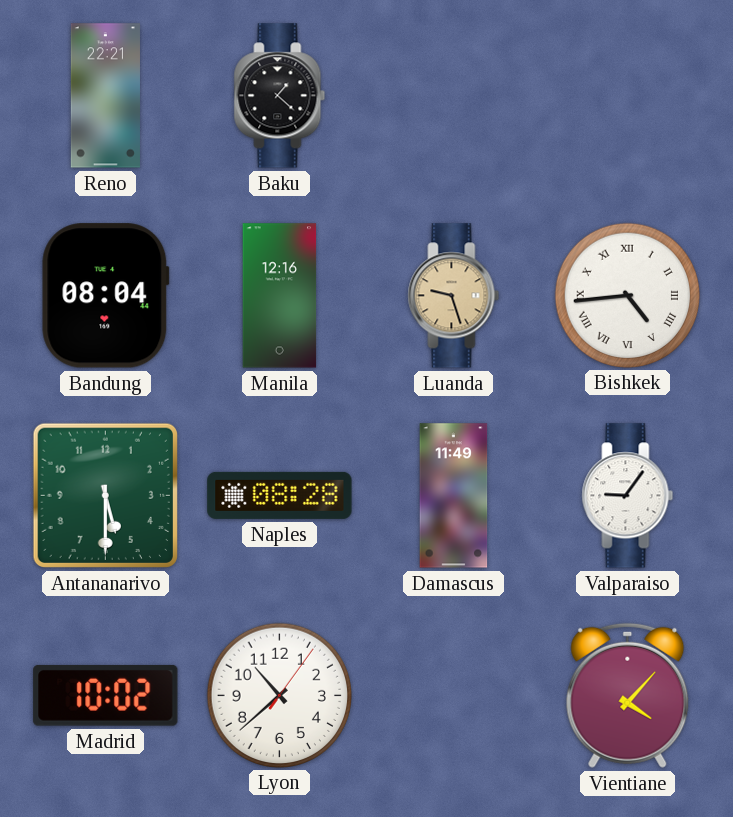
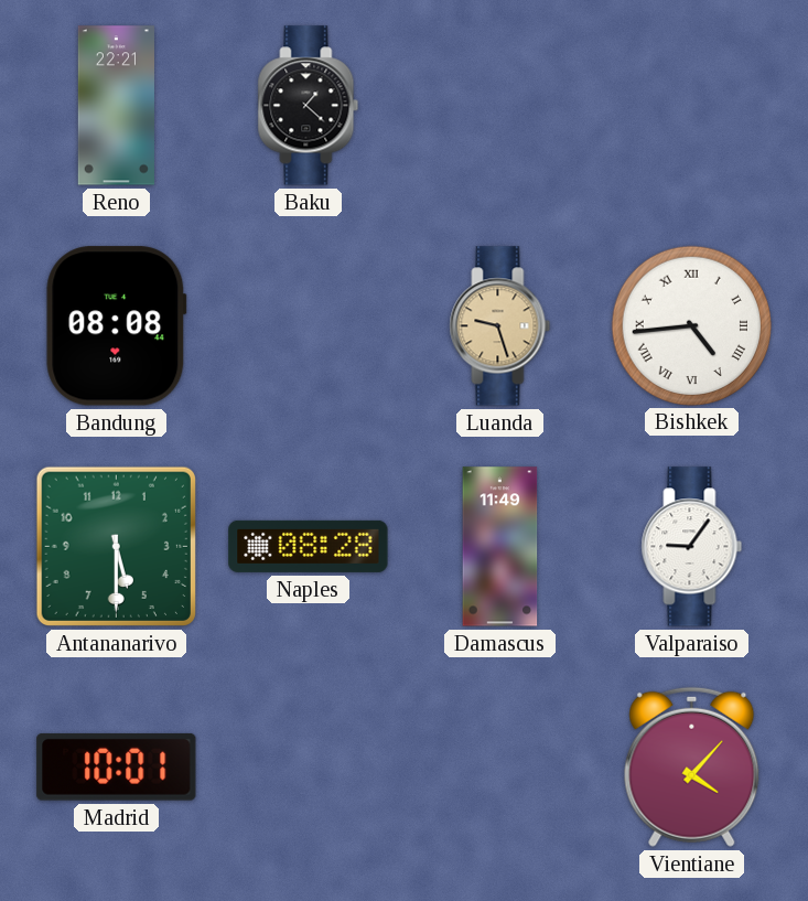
Bandung: 08:04 -> 08:08 (117, 326)
Manila: 12:16 -> none (280, 296)
Madrid: 10:02 -> 10:01 (117, 768)
Lyon: 10:38 -> none (279, 695)
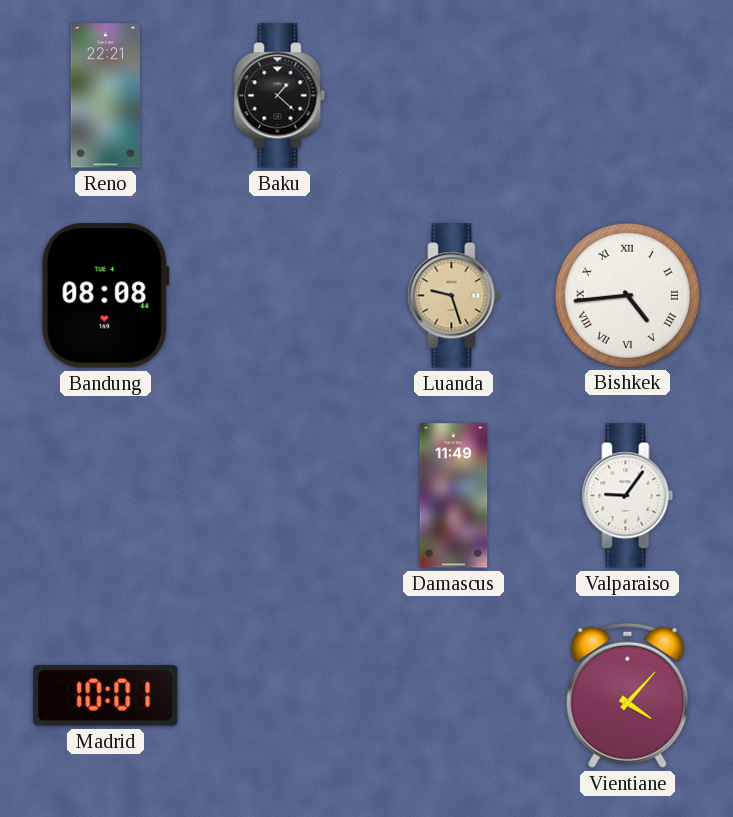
Antananarivo: 5:30 -> none (116, 546)
Naples: 08:28 -> none (309, 546)
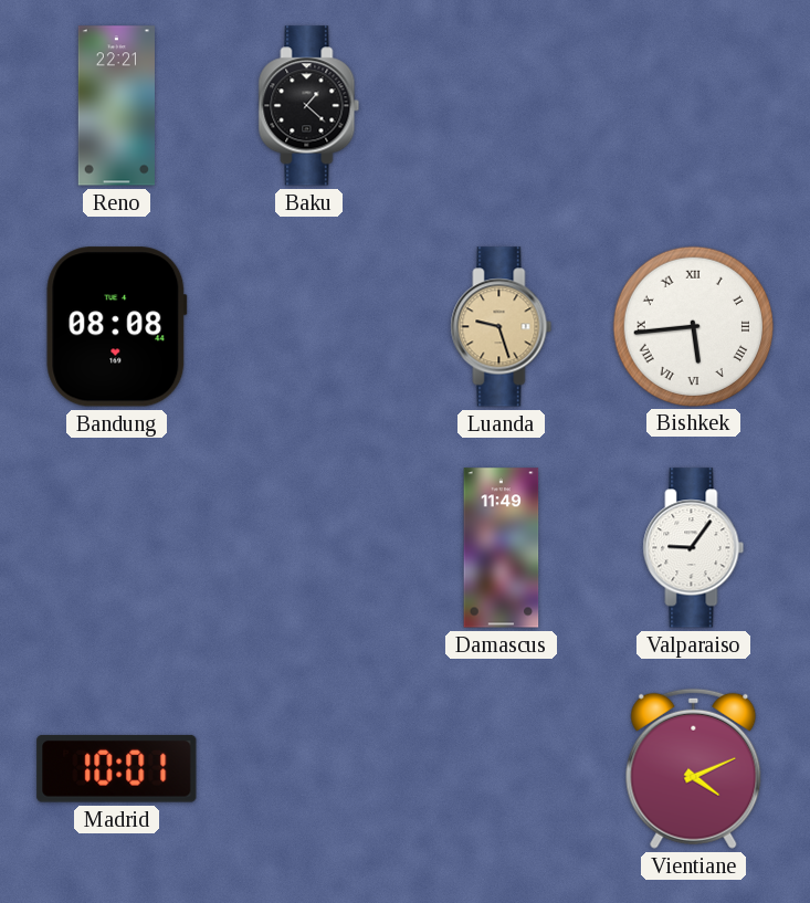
Bishkek: 4:44 -> 5:44 (693, 326)
Vientiane: 4:07 -> 4:11 (694, 768)
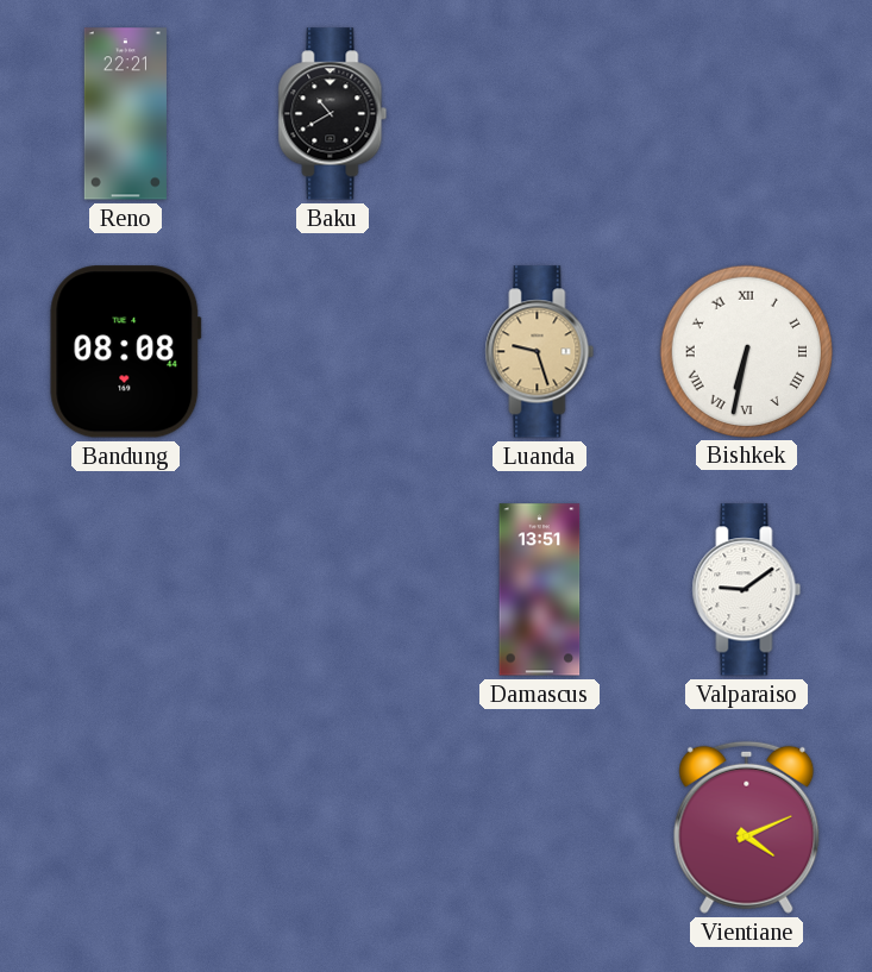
Baku: 1:22 -> 10:40 (333, 114)
Bishkek: 5:44 -> 6:32 (746, 351)
Damascus: 11:49 -> 13:51 (540, 590)
Valparaiso: 9:06 -> 9:09 (747, 590)
Madrid: 10:01 -> none (117, 769)
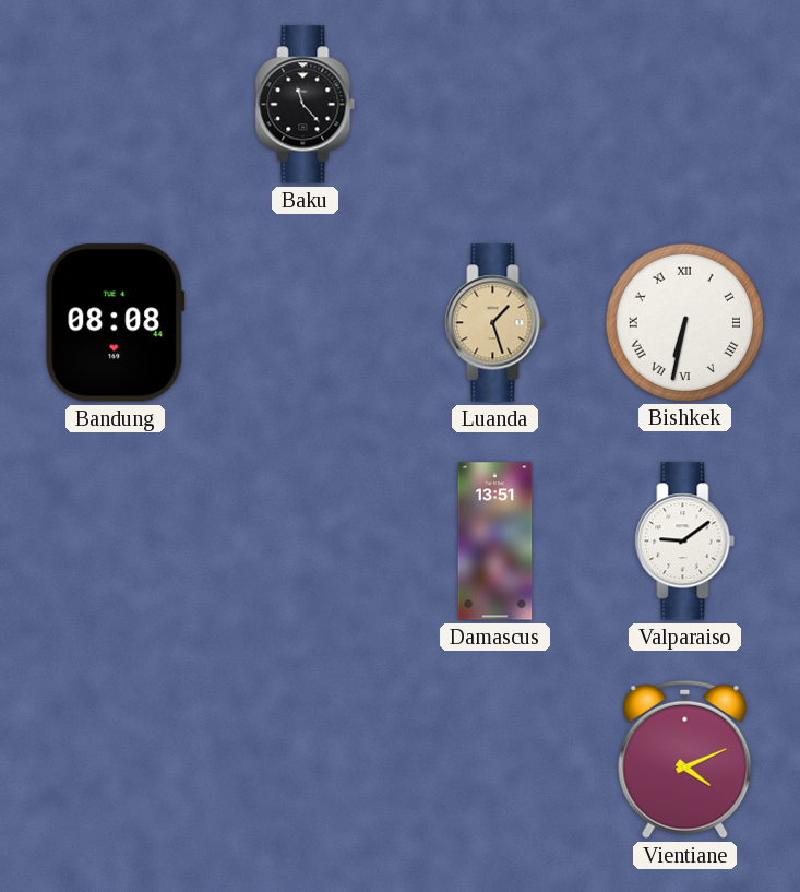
Reno: 22:21 -> none (125, 114)
Baku: 10:40 -> 11:23 (306, 105)
Luanda: 9:27 -> 1:27 (495, 323)
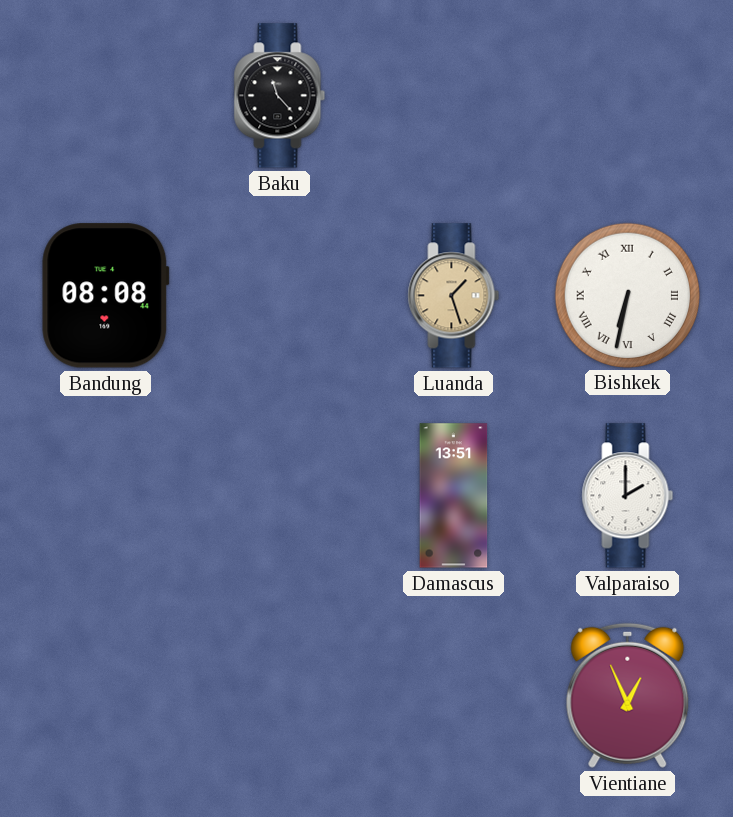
Valparaiso: 9:09 -> 2:00 (628, 496)
Vientiane: 4:11 -> 12:56 (628, 695)
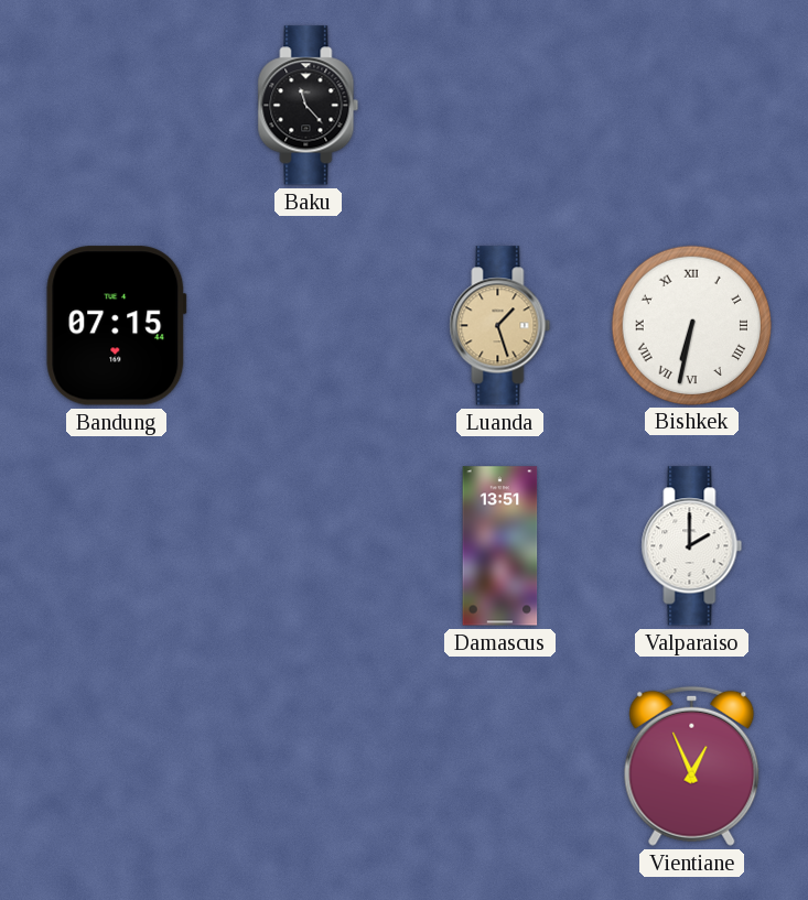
Bandung: 08:08 -> 07:15 (117, 326)
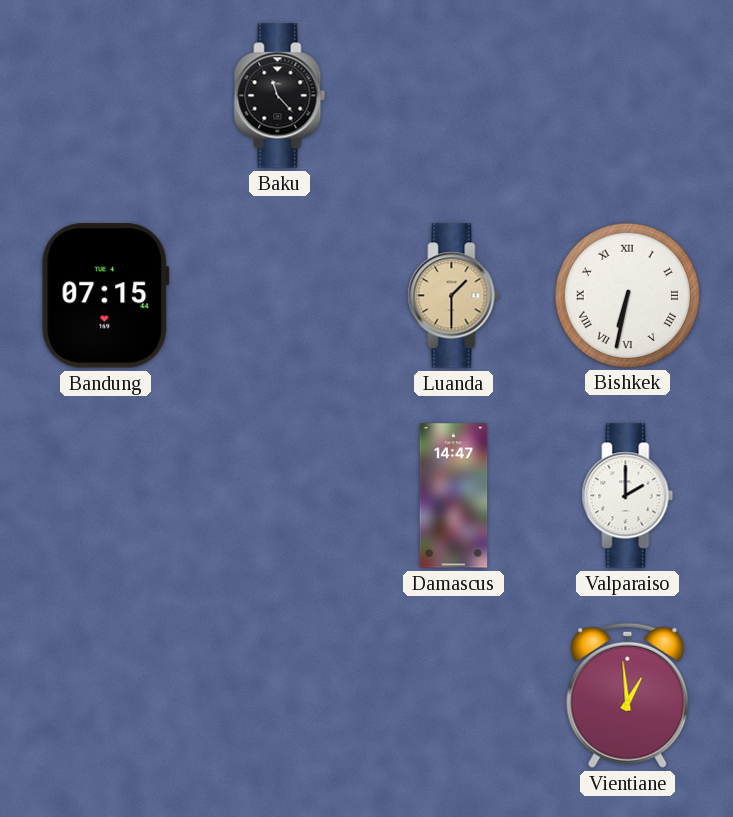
Luanda: 1:27 -> 1:30 (454, 296)
Damascus: 13:51 -> 14:47 (454, 496)
Vientiane: 12:56 -> 12:59 (628, 695)
